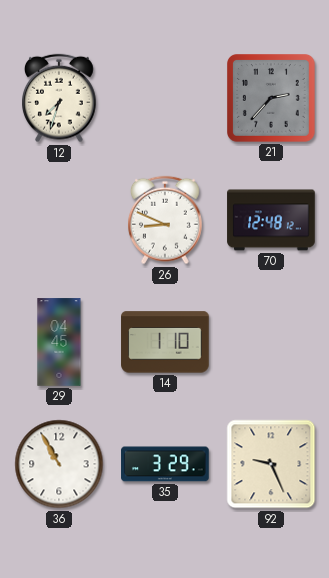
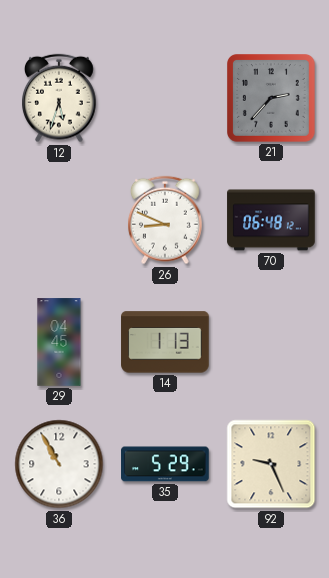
12: 7:33 -> 5:33 (60, 98)
70: 12:48 -> 06:48 (271, 220)
14: 1:10 -> 1:13 (165, 342)
35: 3:29 -> 5:29 (165, 464)
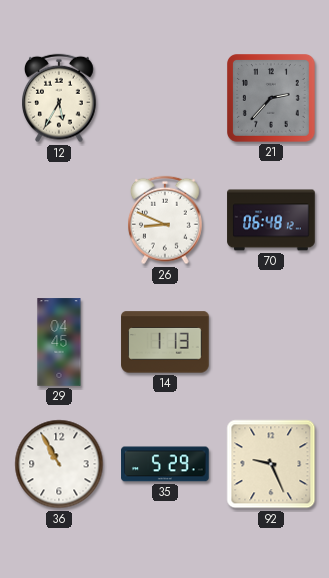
12: 5:33 -> 5:35 (60, 98)
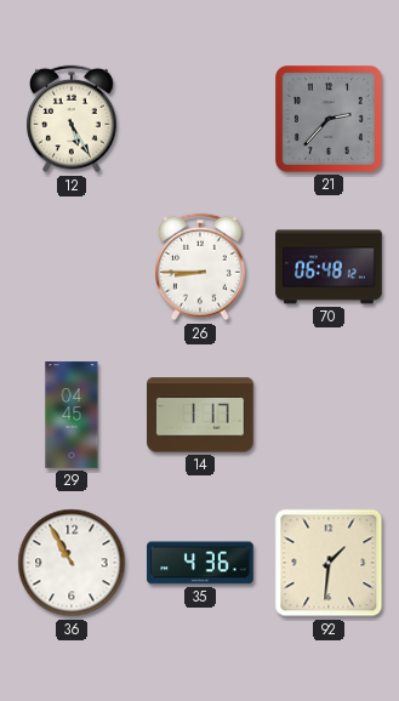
12: 5:35 -> 5:25 (73, 119)
26: 8:49 -> 8:45 (201, 267)
14: 1:13 -> 1:17 (200, 415)
35: 5:29 -> 4:36 (200, 563)
92: 9:26 -> 1:31 (329, 563)
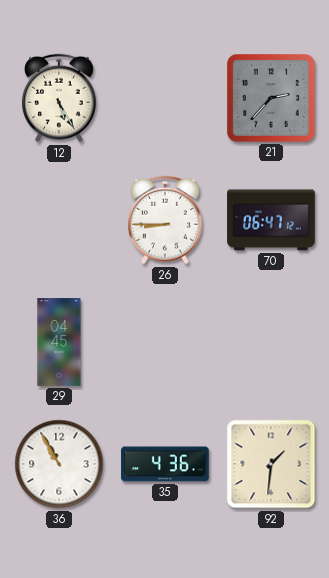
70: 06:48 -> 06:47 (271, 220)
14: 1:17 -> none (200, 415)
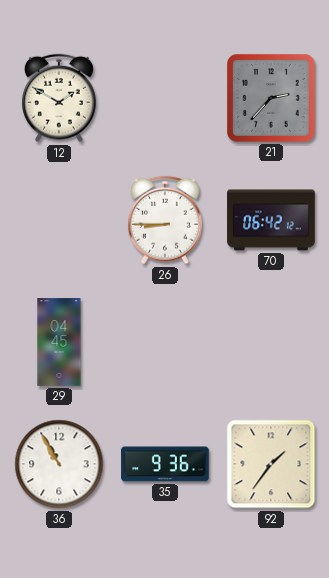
12: 5:25 -> 1:50 (60, 98)
70: 06:47 -> 06:42 (271, 220)
35: 4:36 -> 9:36 (165, 464)
92: 1:31 -> 1:36 (271, 464)
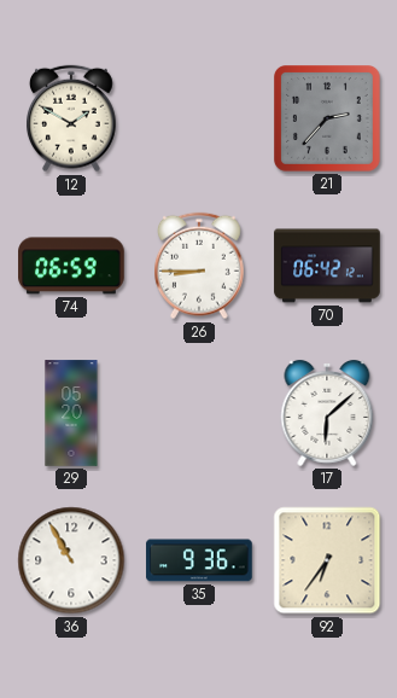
74: none -> 06:59 (71, 266)
29: 04:45 -> 05:20 (71, 413)
17: none -> 6:08 (327, 413)
92: 1:36 -> 6:36 (327, 560)
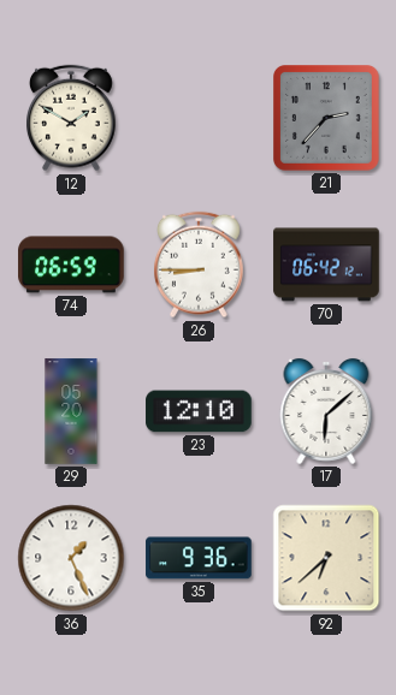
23: none -> 12:10 (199, 411)
36: 10:55 -> 1:26 (71, 558)
92: 6:36 -> 6:38 (326, 558)
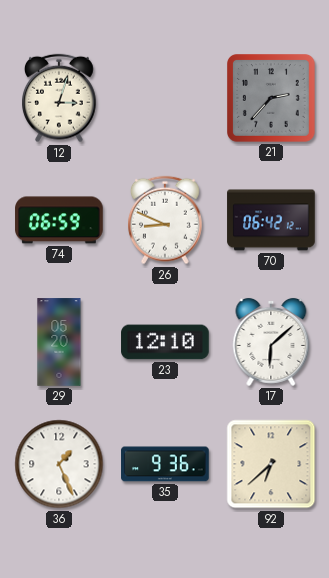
12: 1:50 -> 3:03 (60, 98)
26: 8:45 -> 8:49 (166, 220)
